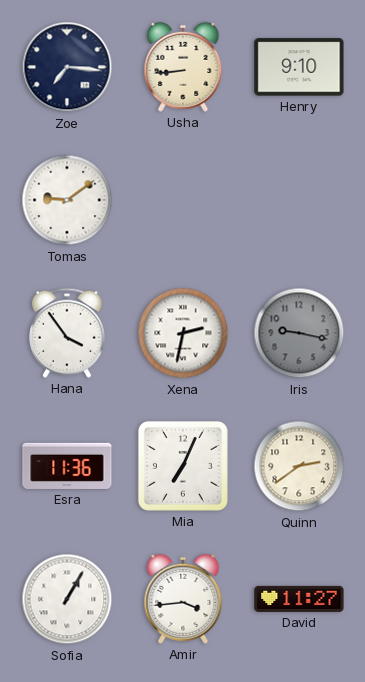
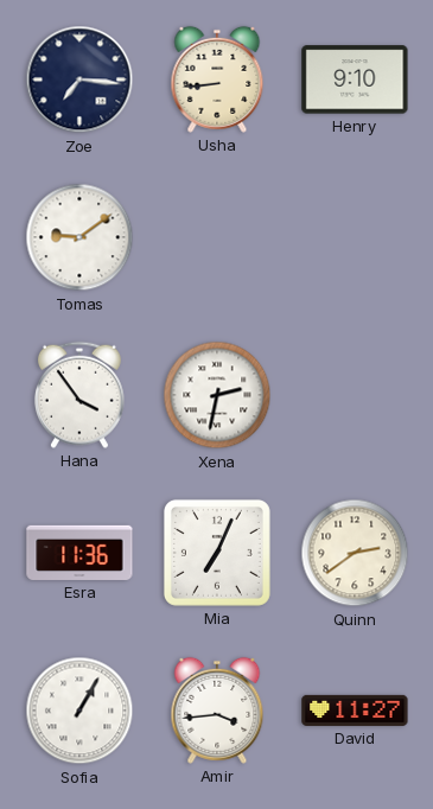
Iris: 9:17 -> none (299, 333)
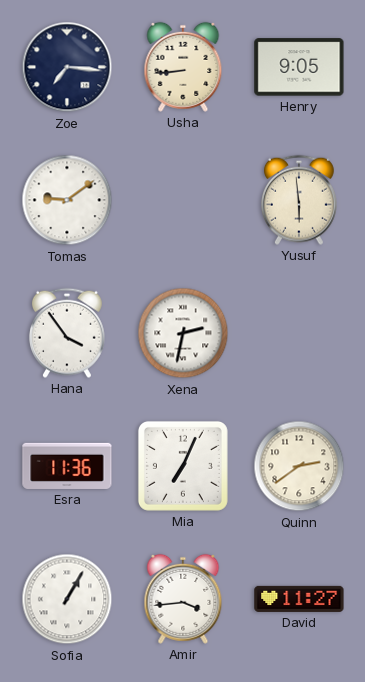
Henry: 9:10 -> 9:05 (299, 67)
Yusuf: none -> 5:59 (299, 200)
